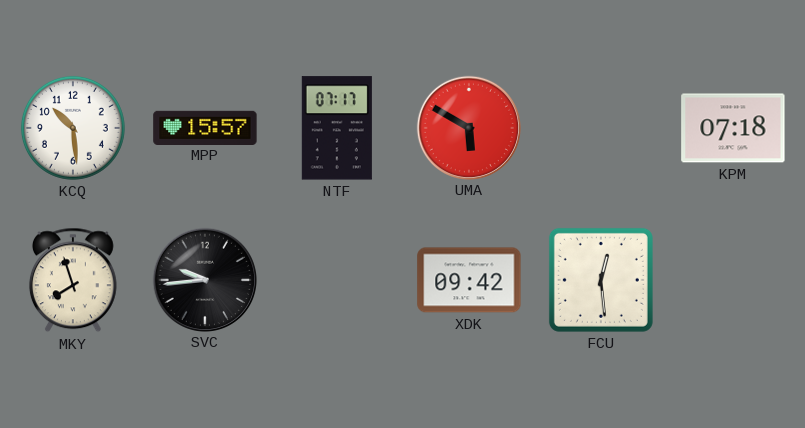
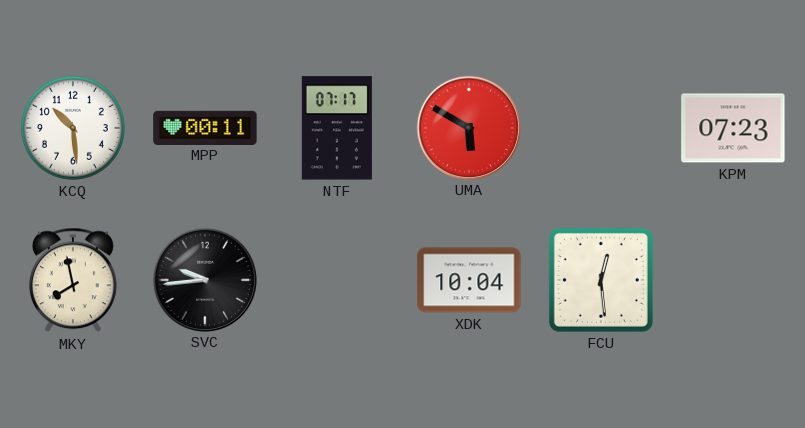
MPP: 15:57 -> 00:11 (205, 127)
KPM: 07:18 -> 07:23 (733, 128)
MKY: 7:57 -> 7:58 (73, 280)
XDK: 09:42 -> 10:04 (469, 280)
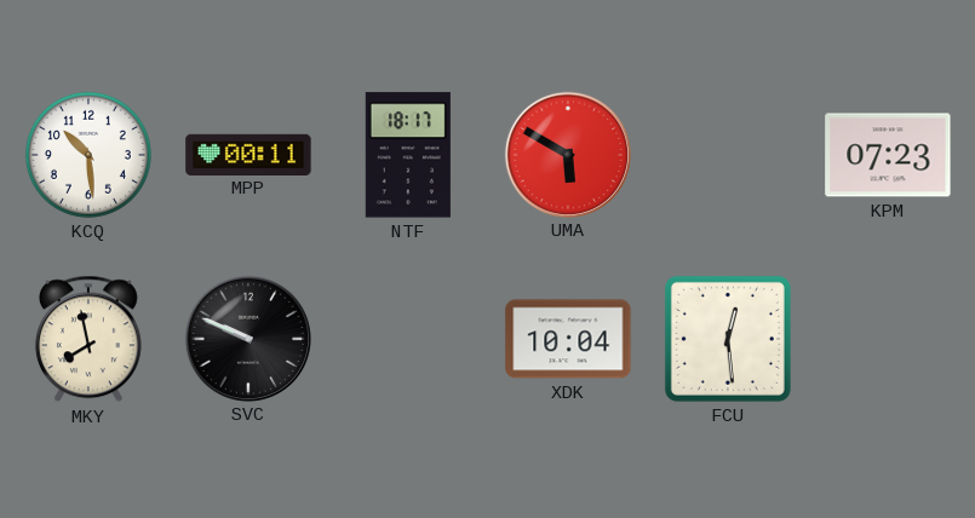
NTF: 07:17 -> 18:17 (408, 155)
SVC: 9:44 -> 9:49 (247, 338)
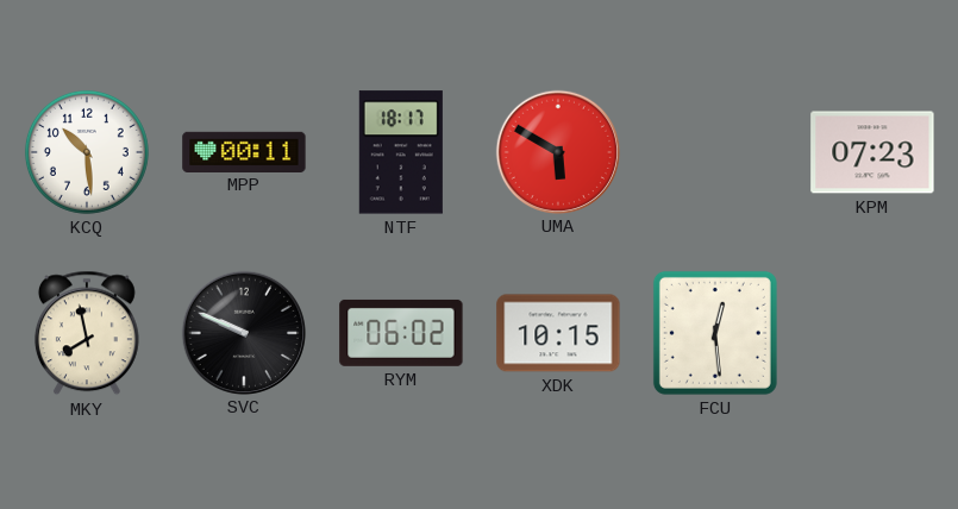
RYM: none -> 06:02 (401, 333)
XDK: 10:04 -> 10:15 (558, 333)
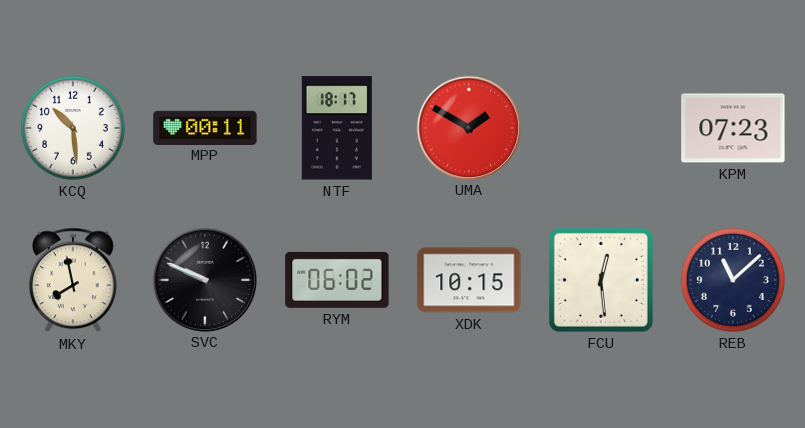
UMA: 5:50 -> 1:50 (468, 127)
REB: none -> 11:08 (733, 280)
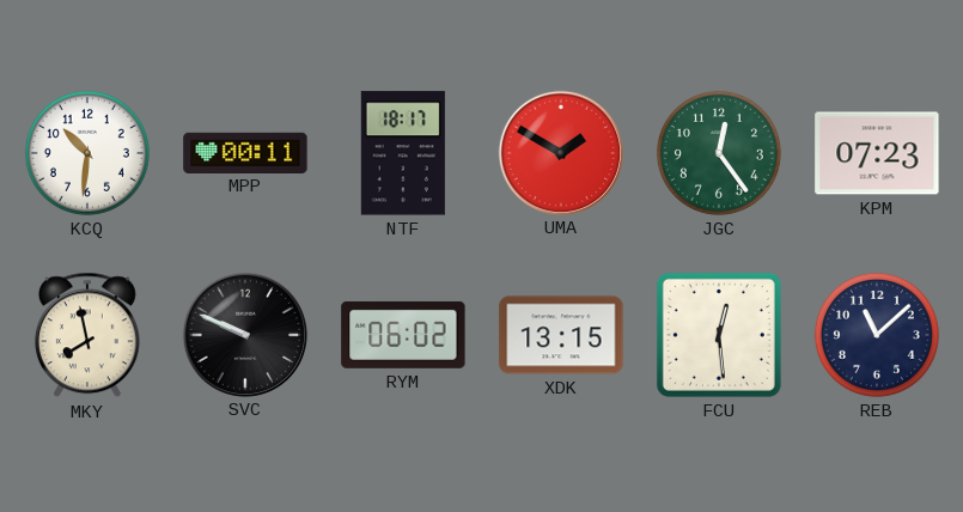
KCQ: 10:29 -> 10:31 (87, 153)
JGC: none -> 12:24 (719, 153)
XDK: 10:15 -> 13:15 (561, 335)
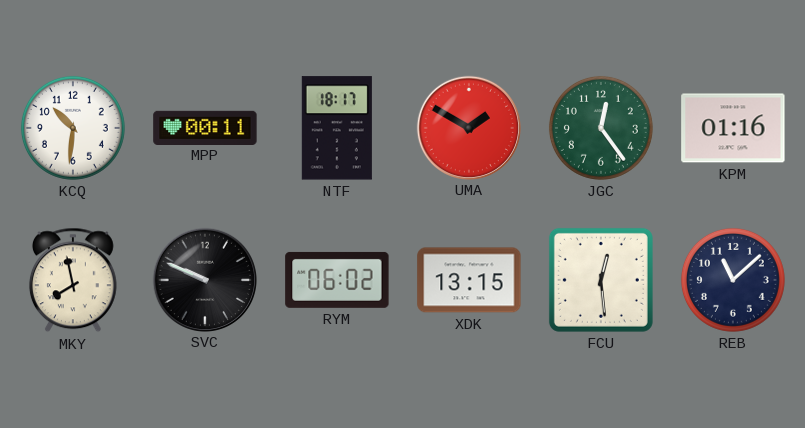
KPM: 07:23 -> 01:16 (733, 128)
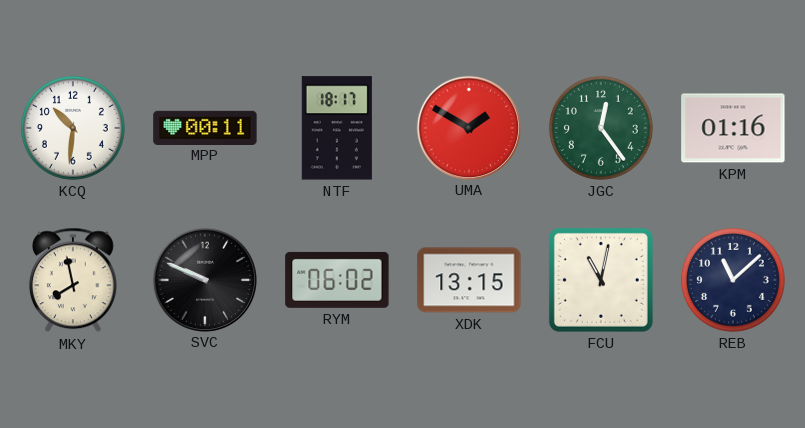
FCU: 12:29 -> 11:02 (601, 280)
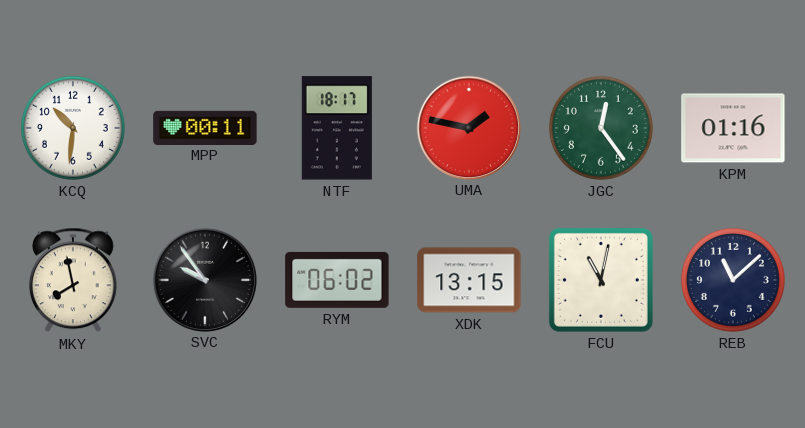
UMA: 1:50 -> 1:47 (468, 127)
SVC: 9:49 -> 9:54 (204, 279)
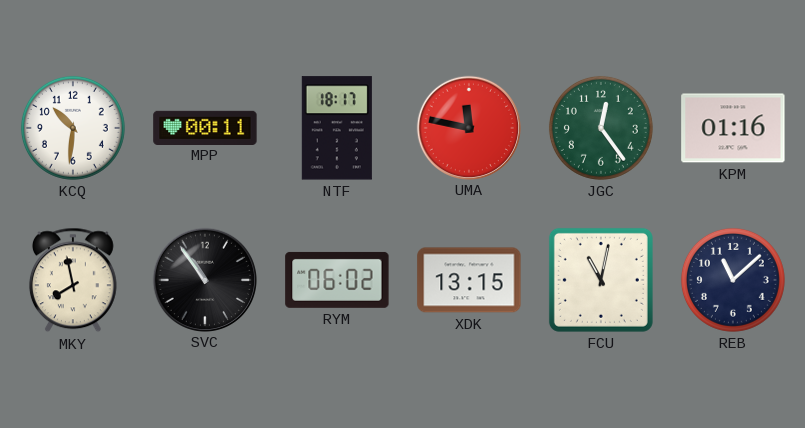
UMA: 1:47 -> 11:47 (468, 127)
SVC: 9:54 -> 10:54 (204, 279)
